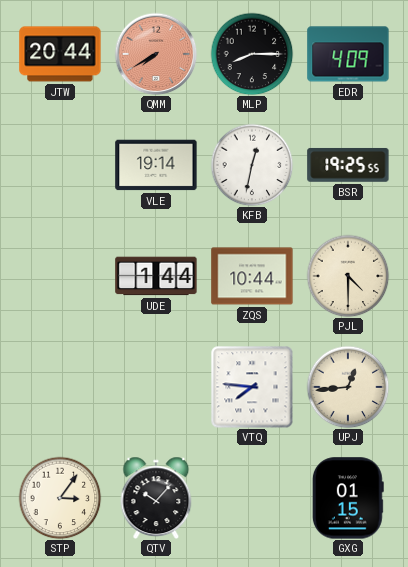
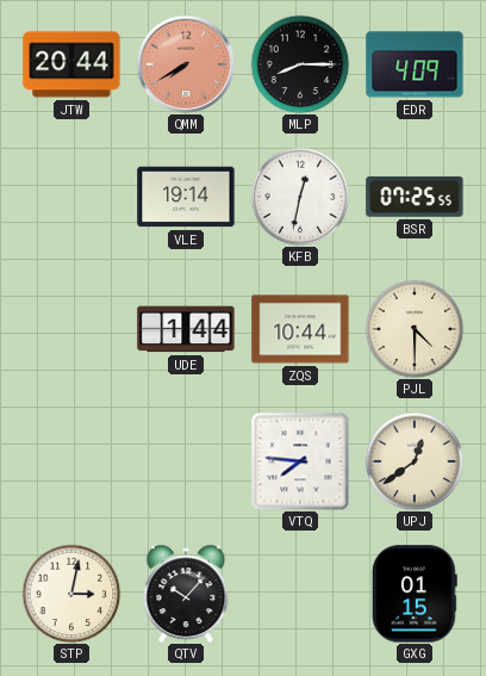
BSR: 19:25 -> 07:25 (415, 197)
UPJ: 12:44 -> 12:39 (415, 461)
STP: 3:06 -> 3:02 (71, 594)
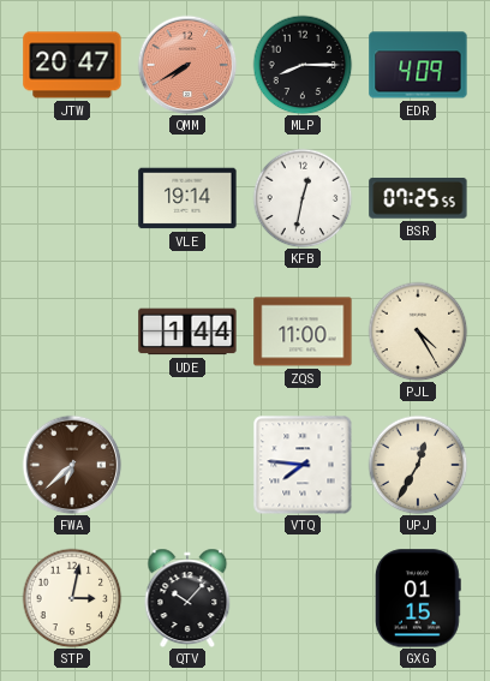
JTW: 20:44 -> 20:47 (72, 65)
ZQS: 10:44 -> 11:00 (303, 331)
PJL: 4:30 -> 4:25 (418, 331)
FWA: none -> 6:38 (72, 465)
UPJ: 12:39 -> 12:35 (418, 465)
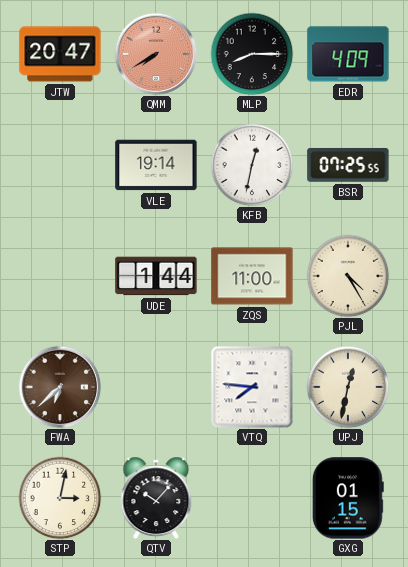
UPJ: 12:35 -> 12:32 (348, 387)
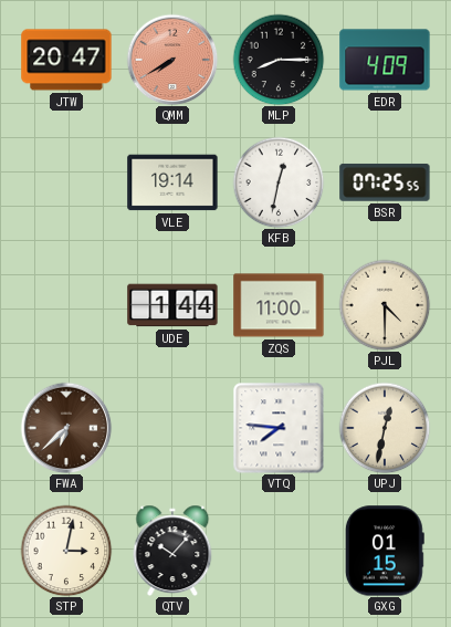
PJL: 4:25 -> 4:30 (385, 305)
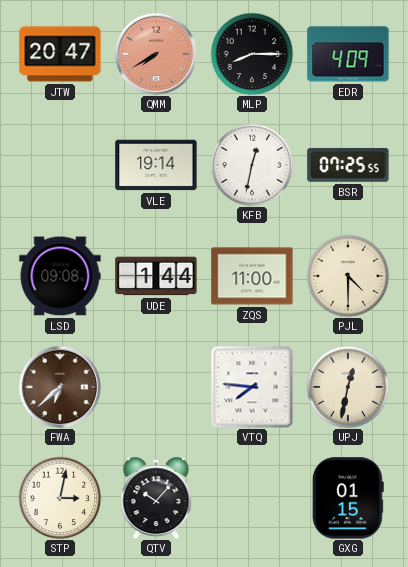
LSD: none -> 09:08 (60, 276)
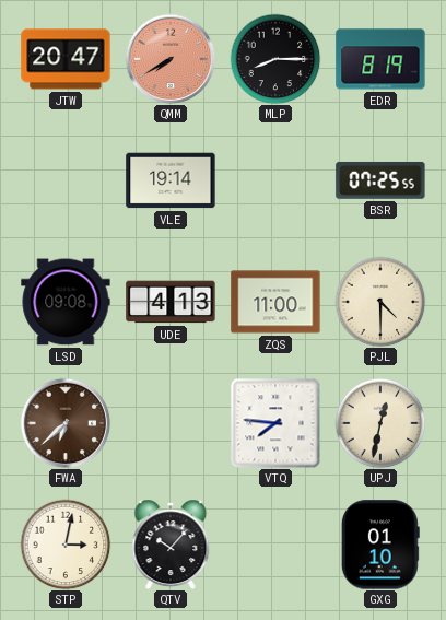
EDR: 4:09 -> 8:19 (380, 59)
KFB: 12:32 -> none (252, 165)
UDE: 1:44 -> 4:13 (171, 302)
GXG: 01:15 -> 01:10 (380, 545)
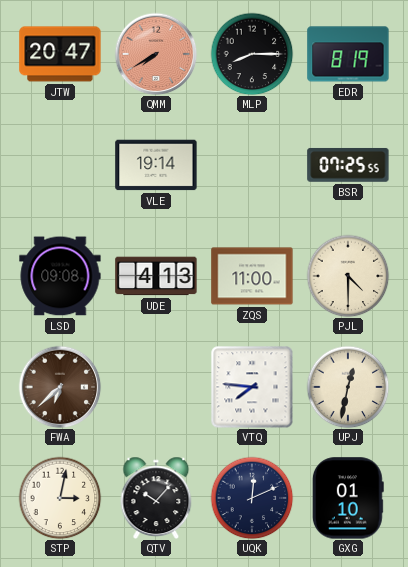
UQK: none -> 12:11 (252, 498)
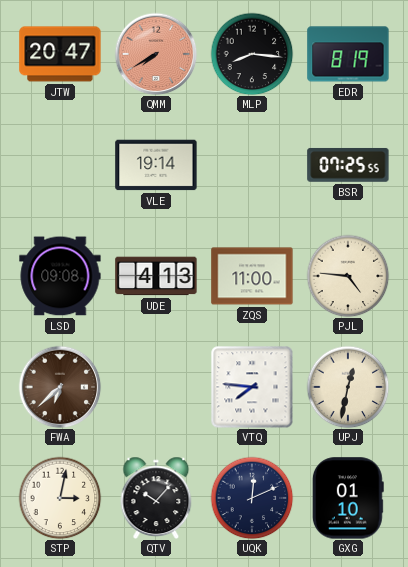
MLP: 8:15 -> 8:16 (252, 54)
PJL: 4:30 -> 4:46 (348, 276)
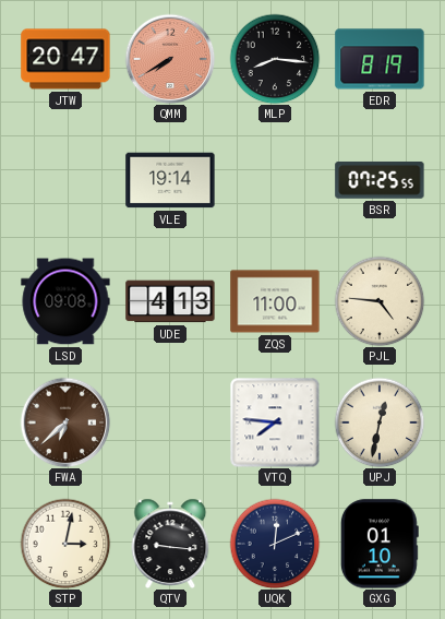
QTV: 10:07 -> 9:16 (170, 543)
